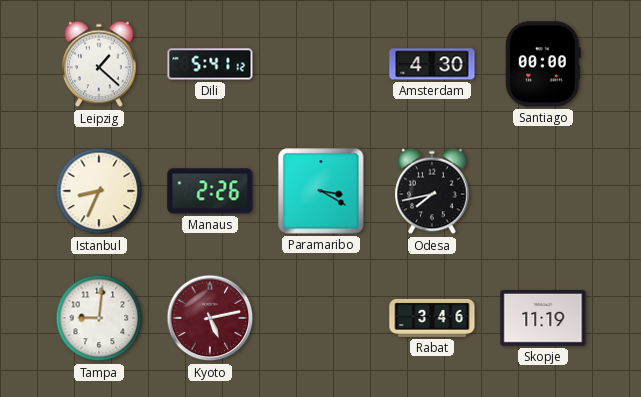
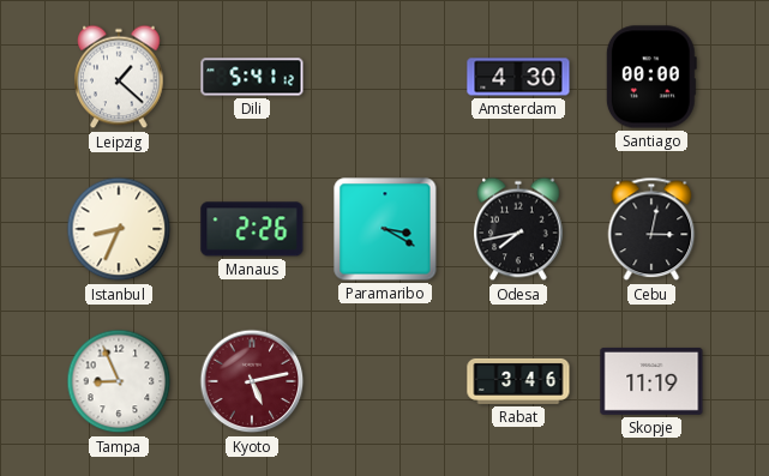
Cebu: none -> 3:02 (651, 229)
Tampa: 9:01 -> 8:56 (119, 381)
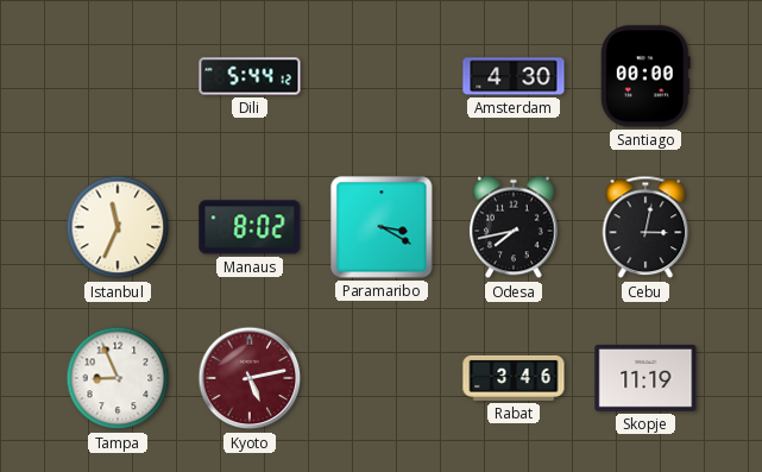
Leipzig: 1:22 -> none (119, 77)
Dili: 5:41 -> 5:44 (250, 76)
Istanbul: 8:34 -> 11:34 (118, 227)
Manaus: 2:26 -> 8:02 (250, 227)
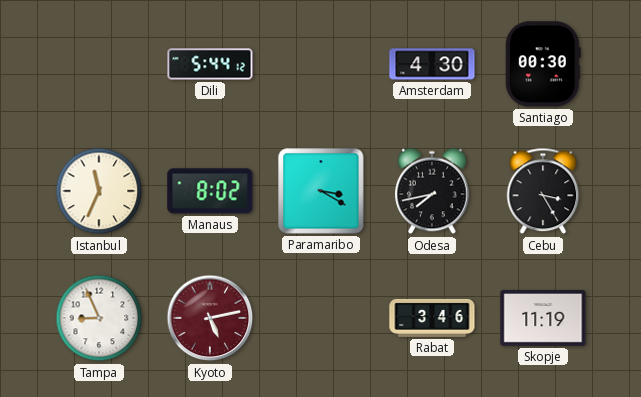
Santiago: 00:00 -> 00:30 (543, 64)
Cebu: 3:02 -> 3:25 (543, 191)
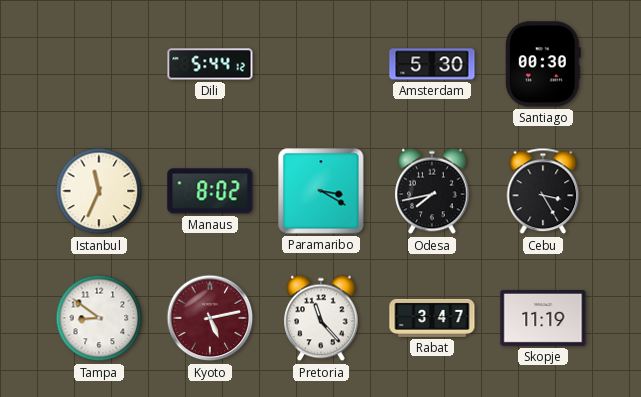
Amsterdam: 4:30 -> 5:30 (432, 64)
Tampa: 8:56 -> 8:51 (99, 318)
Pretoria: none -> 11:23 (321, 318)
Rabat: 3:46 -> 3:47 (432, 318)
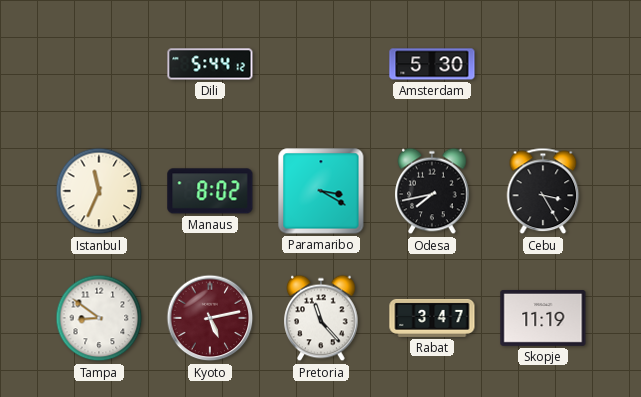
Santiago: 00:30 -> none (543, 64)
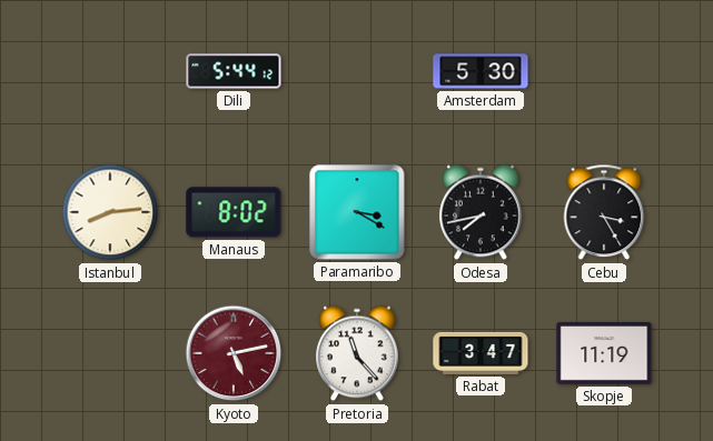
Istanbul: 11:34 -> 8:14 (110, 212)
Tampa: 8:51 -> none (99, 318)
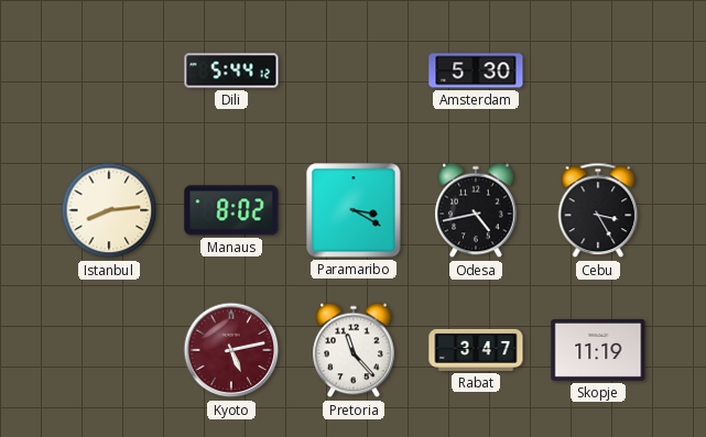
Odesa: 7:43 -> 4:43 (476, 210)
